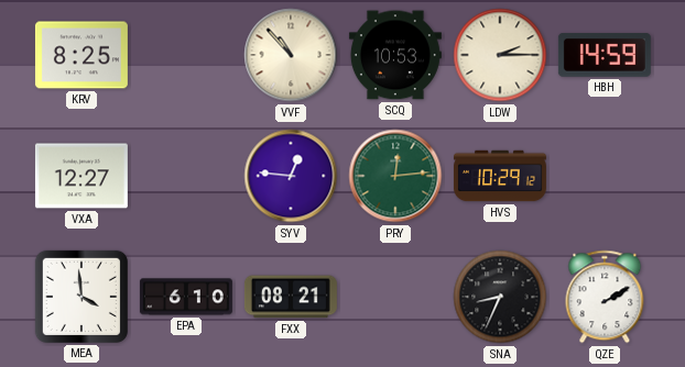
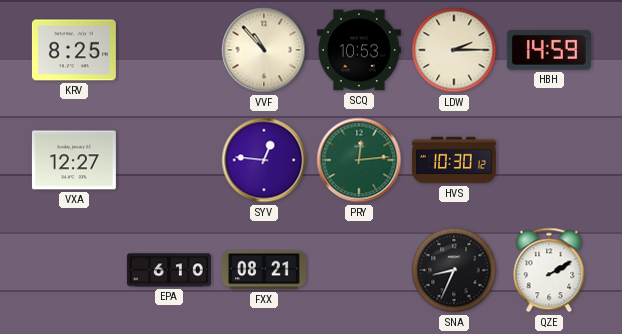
HVS: 10:29 -> 10:30 (454, 160)
MEA: 3:59 -> none (81, 297)
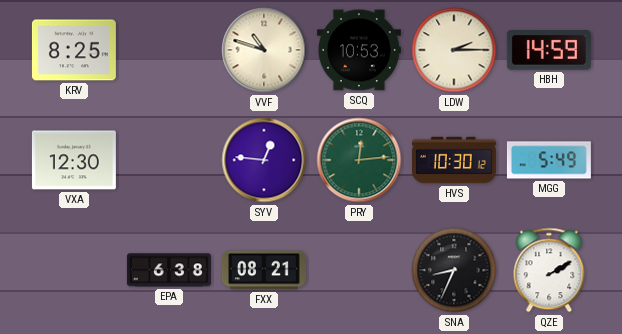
VVF: 10:53 -> 10:48 (264, 50)
VXA: 12:27 -> 12:30 (74, 160)
MGG: none -> 5:49 (549, 160)
EPA: 6:10 -> 6:38 (169, 270)
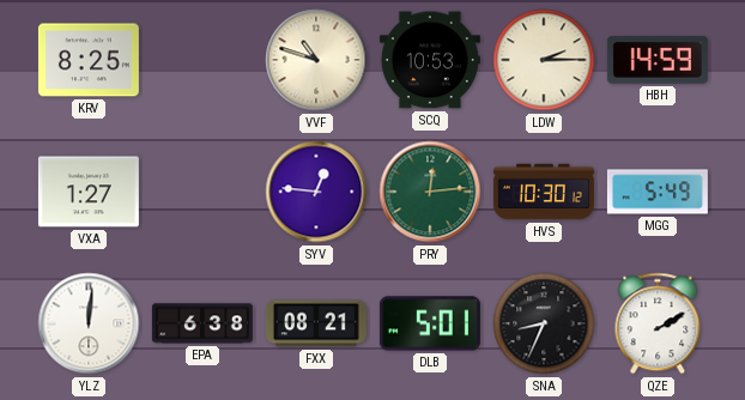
VXA: 12:30 -> 1:27 (89, 192)
YLZ: none -> 12:01 (89, 323)
DLB: none -> 5:01 (430, 323)
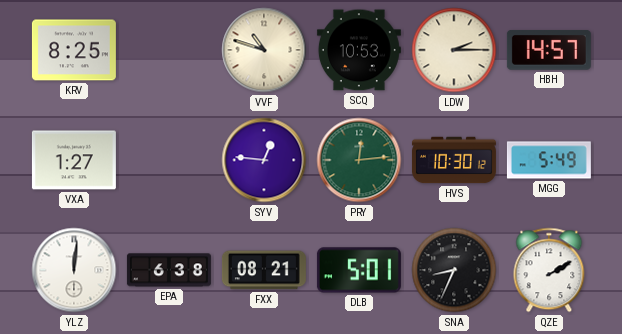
HBH: 14:59 -> 14:57 (549, 51)
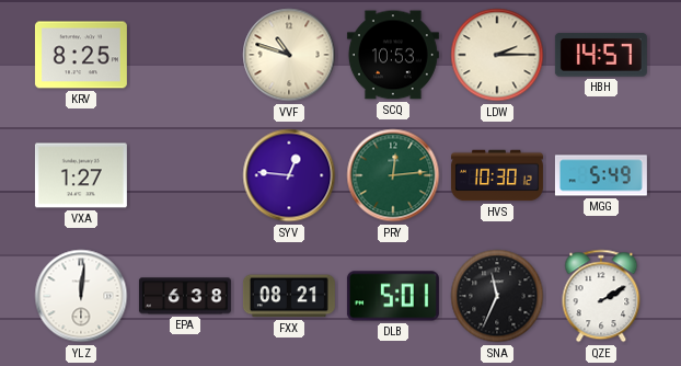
SNA: 8:34 -> 11:34 (497, 296)
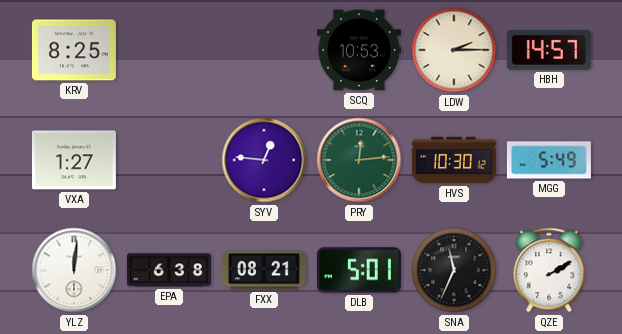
VVF: 10:48 -> none (289, 55)
